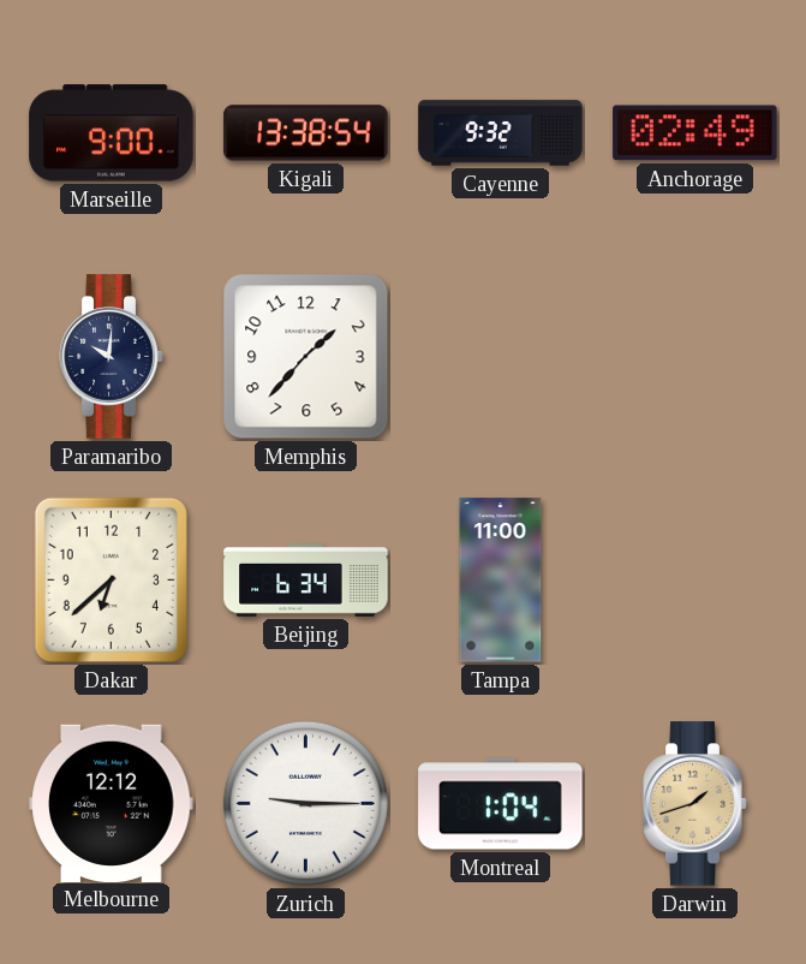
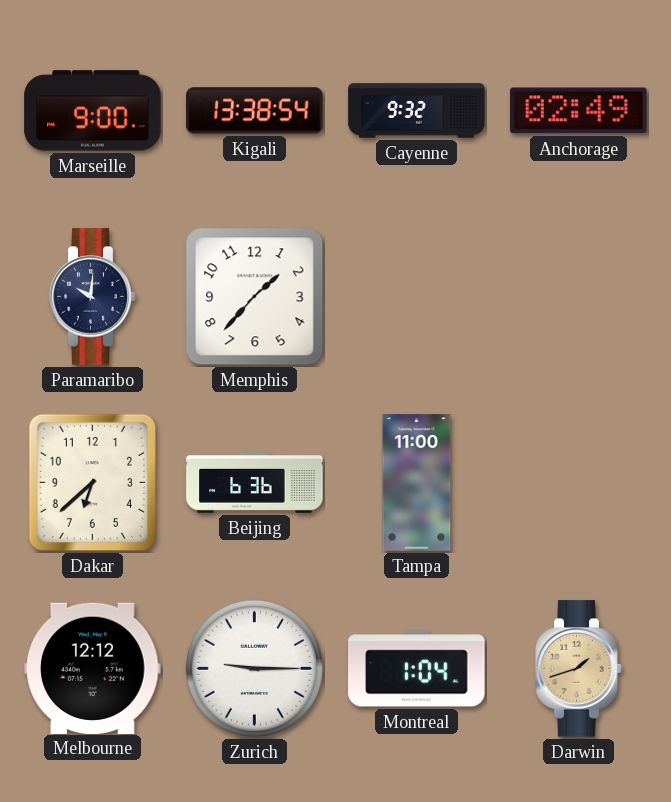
Beijing: 6:34 -> 6:36 (255, 483)
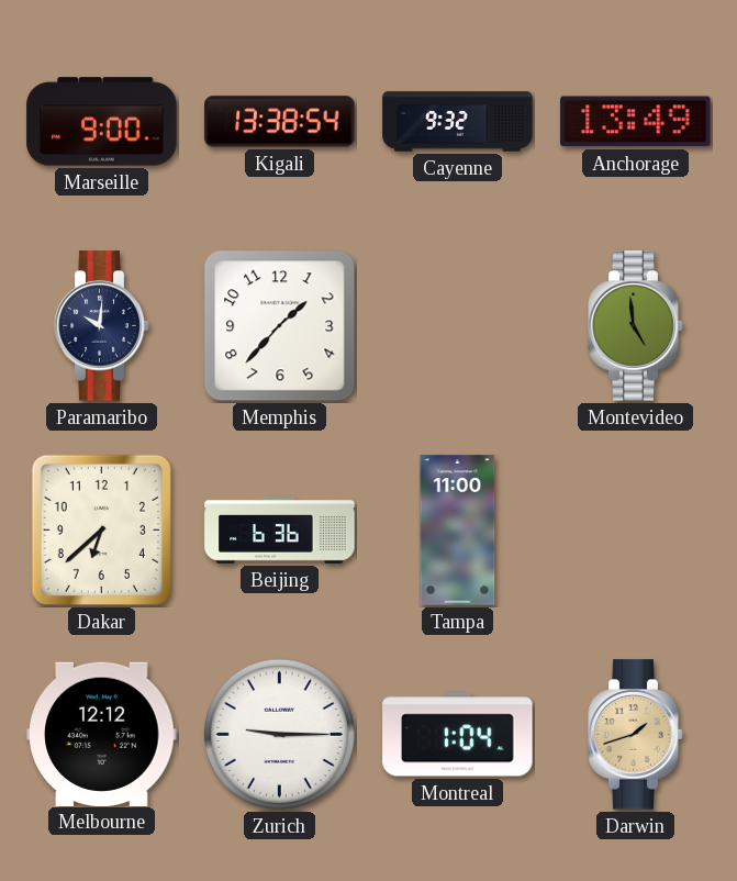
Anchorage: 02:49 -> 13:49 (636, 122)
Montevideo: none -> 4:59 (636, 326)
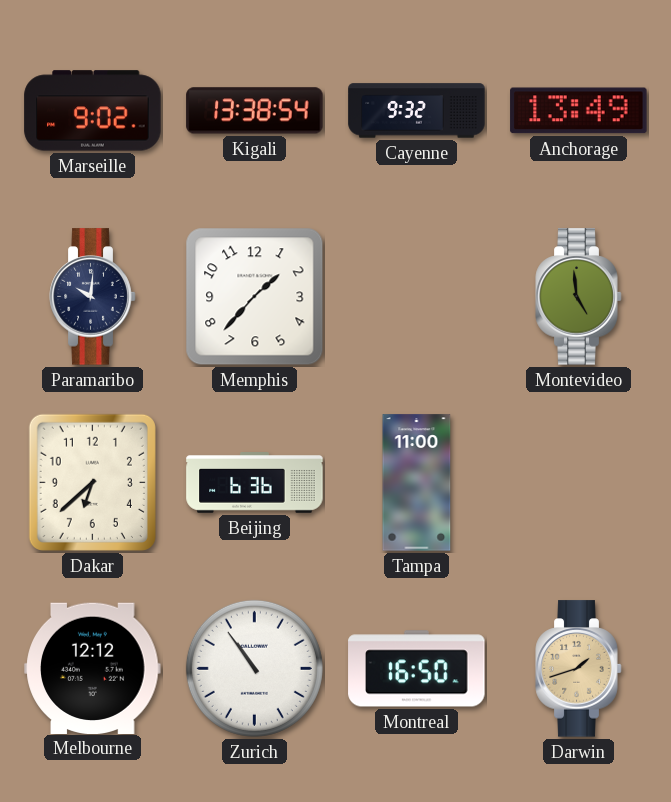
Marseille: 9:00 -> 9:02 (93, 111)
Zurich: 9:15 -> 10:54 (254, 668)
Montreal: 1:04 -> 16:50 (417, 669)
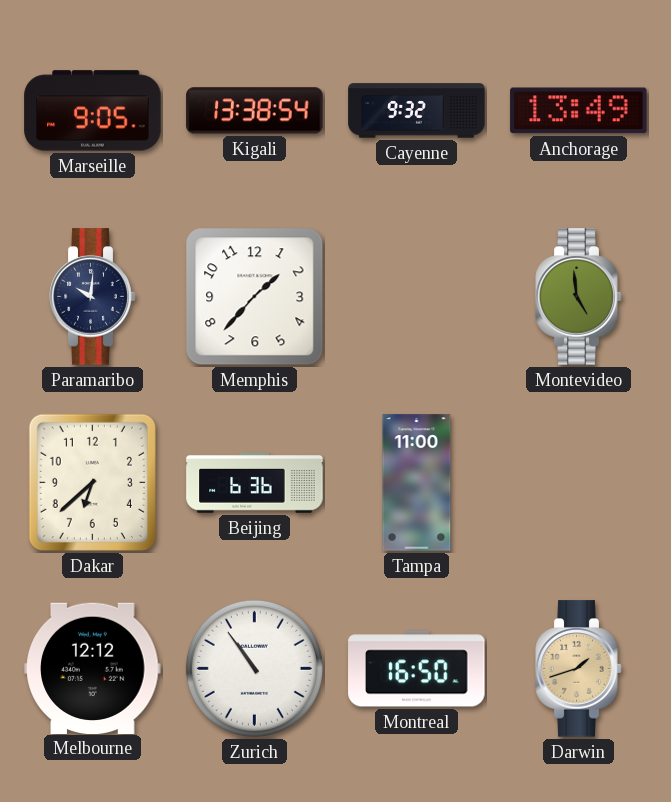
Marseille: 9:02 -> 9:05 (93, 111)
